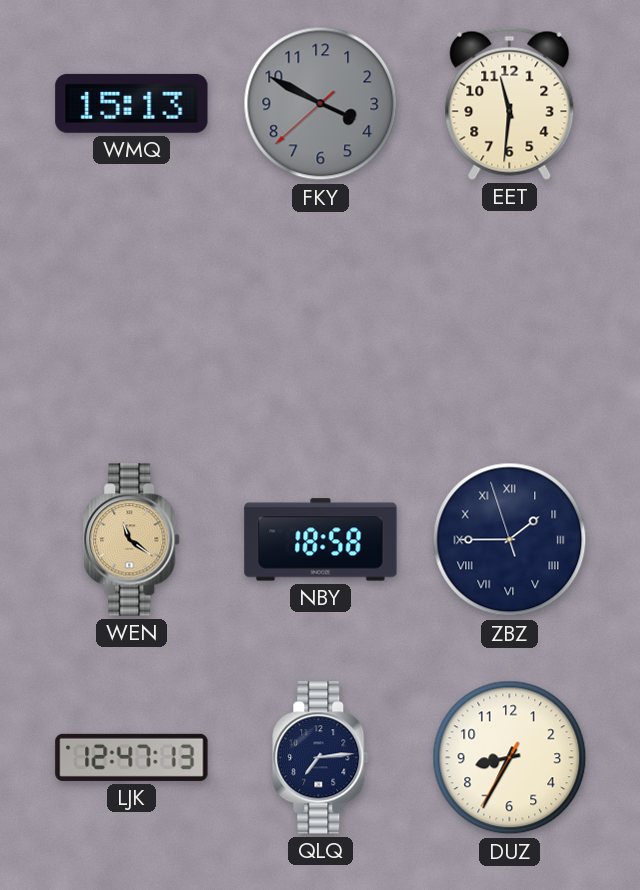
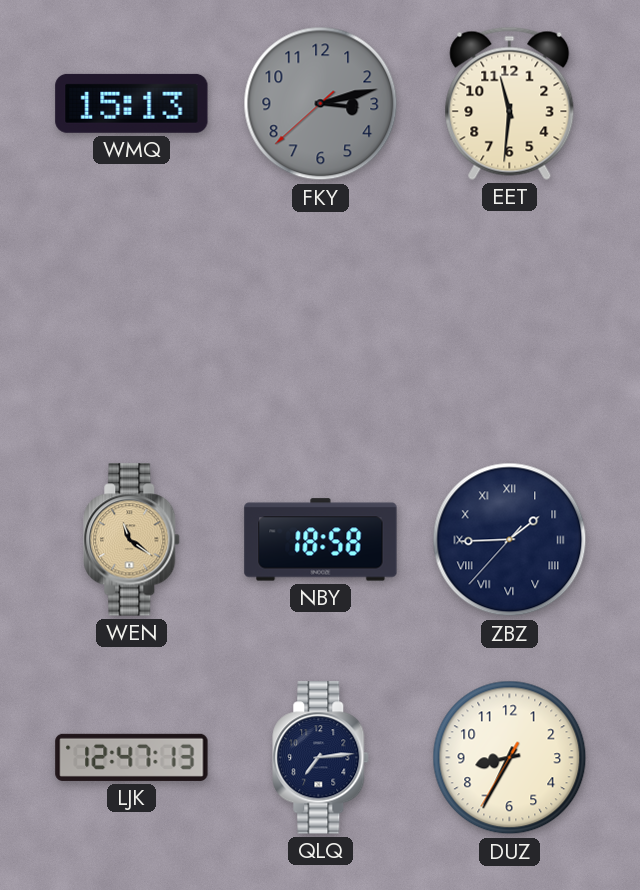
FKY: 3:49 -> 3:12 (321, 104)
ZBZ: 1:44:57 -> 1:44:37 (510, 540)
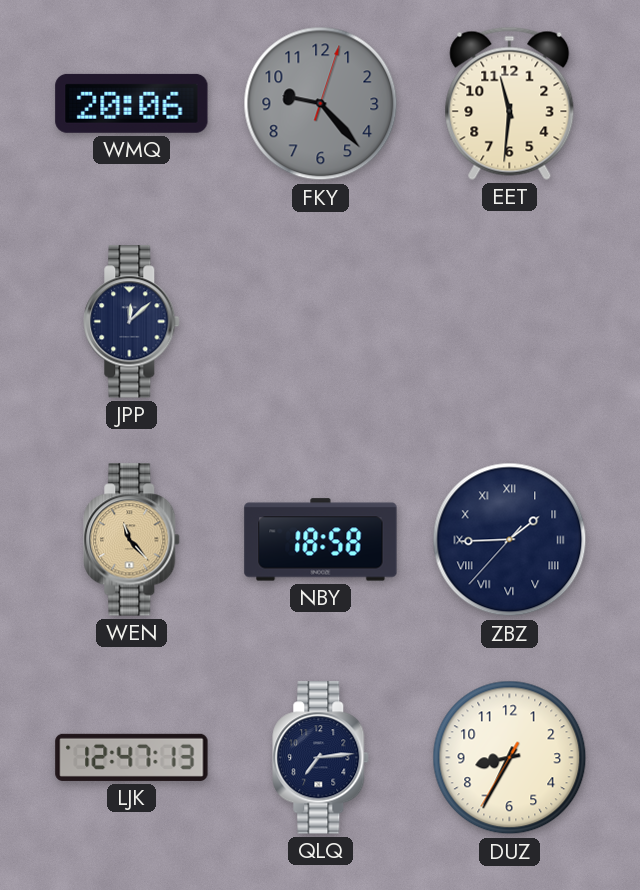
WMQ: 15:13 -> 20:06 (132, 103)
FKY: 3:12 -> 9:23 (321, 104)
JPP: none -> 12:08 (132, 322)
WEN: 11:21 -> 11:23 (132, 540)
